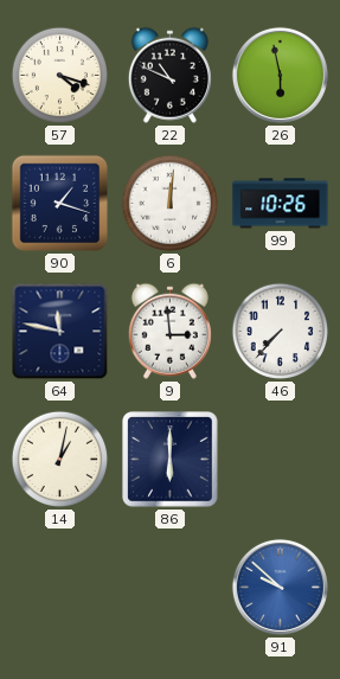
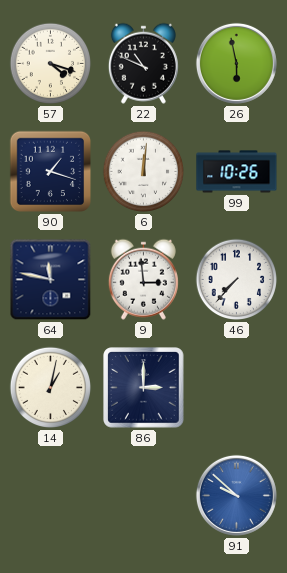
86: 6:00 -> 3:00 (144, 388)
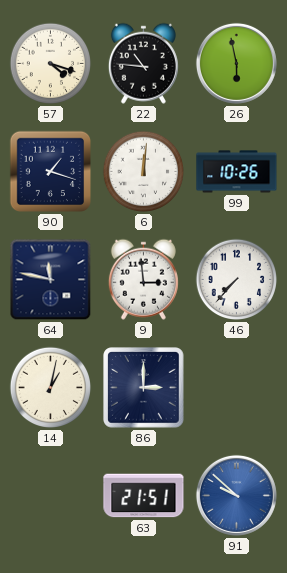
22: 10:49 -> 10:46 (143, 63)
63: none -> 21:51 (144, 496)
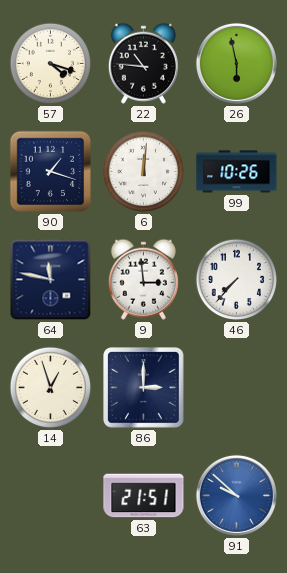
14: 1:02 -> 12:57 (51, 388)
